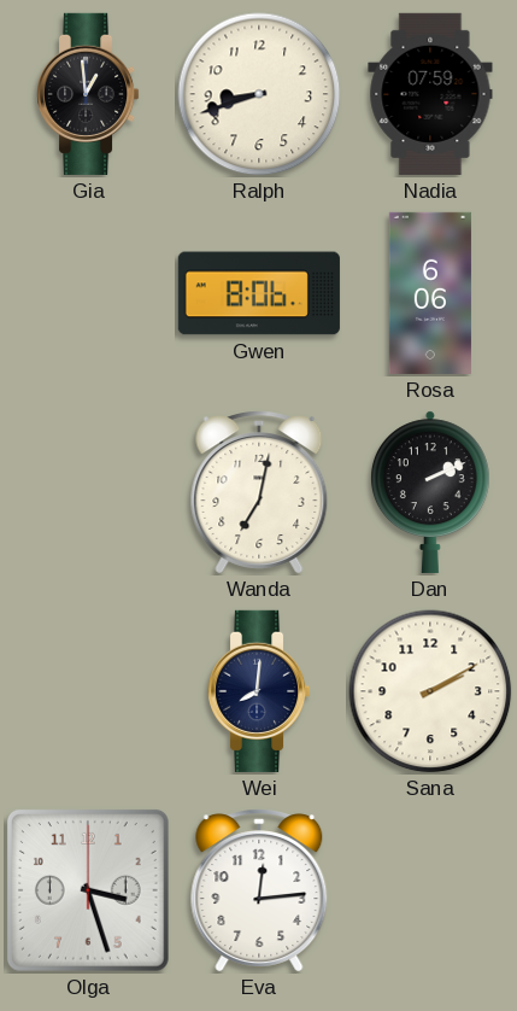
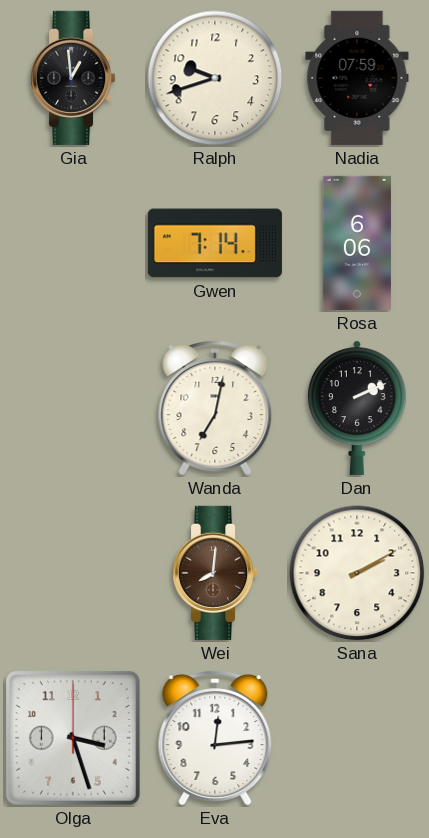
Ralph: 8:42 -> 9:42 (215, 78)
Gwen: 8:06 -> 7:14 (215, 243)
Wei dial: navy -> brown (216, 573)
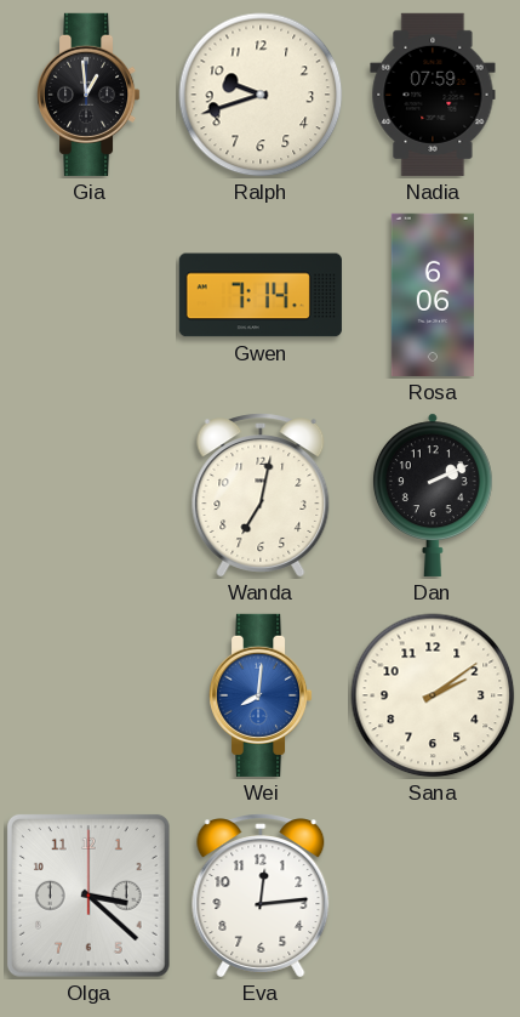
Wei dial: brown -> blue (262, 695)
Sana: 2:10 -> 2:09 (433, 695)
Olga: 3:27 -> 3:22 (88, 896)
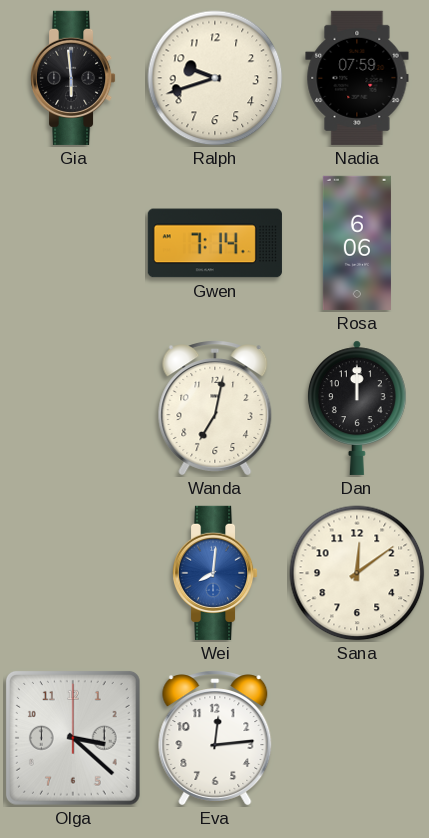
Gia: 12:59 -> 5:59 (74, 78)
Dan: 2:11 -> 12:00 (357, 408)
Sana: 2:09 -> 12:09 (357, 573)
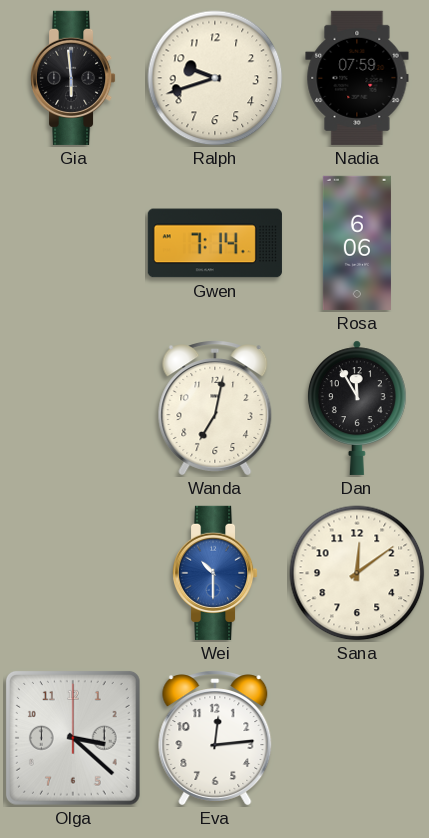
Dan: 12:00 -> 11:55 (357, 408)
Wei: 8:01 -> 10:30 (216, 573)
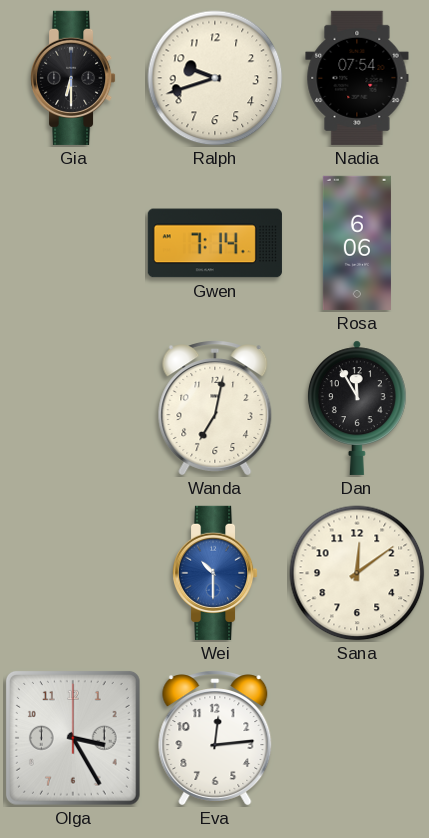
Gia: 5:59 -> 6:30 (74, 78)
Nadia: 07:59 -> 07:54 (357, 78)
Olga: 3:22 -> 3:25 (73, 738)
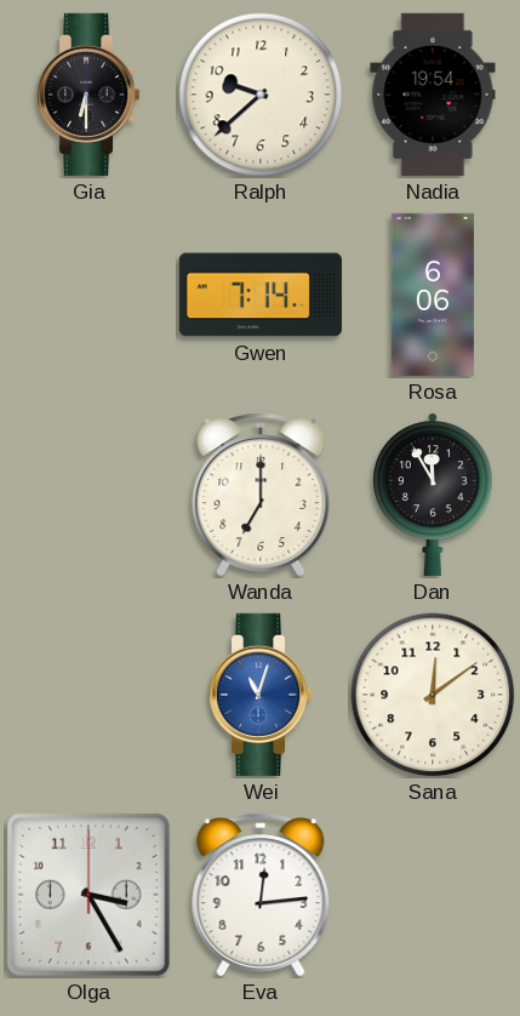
Ralph: 9:42 -> 9:38 (261, 95)
Nadia: 07:54 -> 19:54 (433, 95)
Wanda: 7:02 -> 7:00 (261, 495)
Wei: 10:30 -> 11:03 (262, 695)
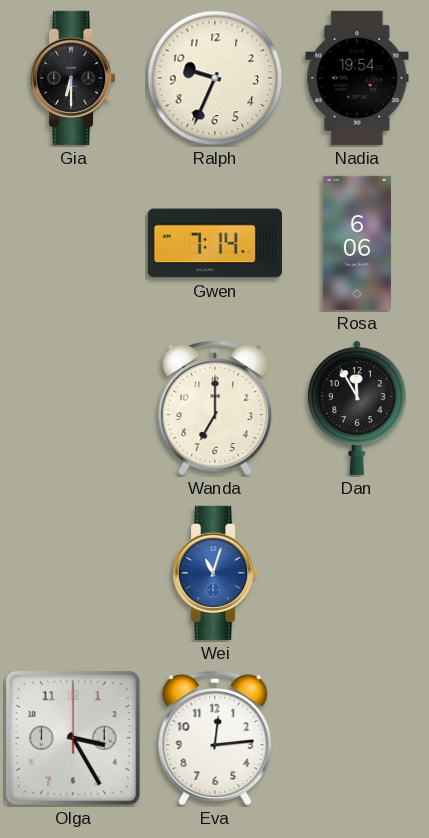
Ralph: 9:38 -> 9:34 (215, 78)
Sana: 12:09 -> none (433, 695)
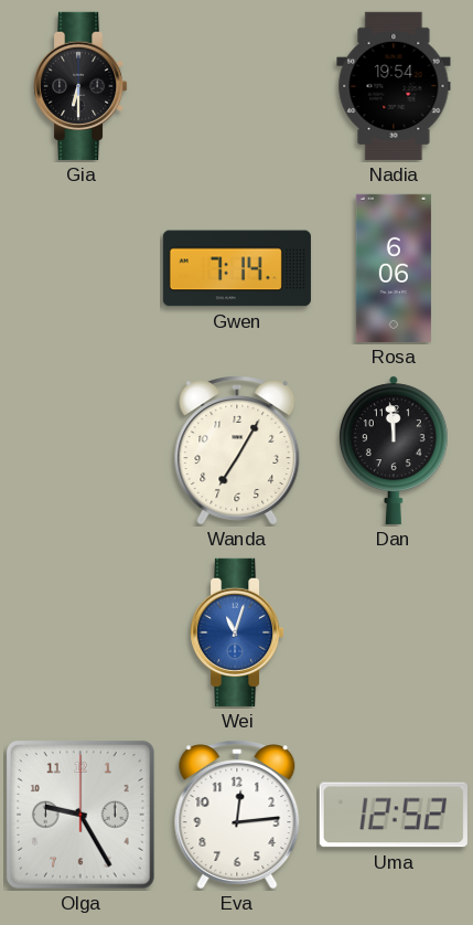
Ralph: 9:34 -> none (215, 78)
Wanda: 7:00 -> 7:05 (237, 450)
Dan: 11:55 -> 11:59 (394, 450)
Olga: 3:25 -> 9:25 (80, 815)
Uma: none -> 12:52 (394, 815)
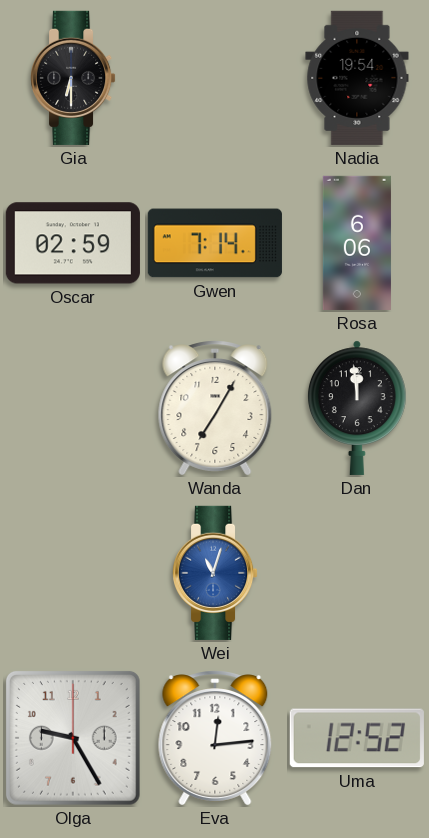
Oscar: none -> 02:59 (73, 243)
